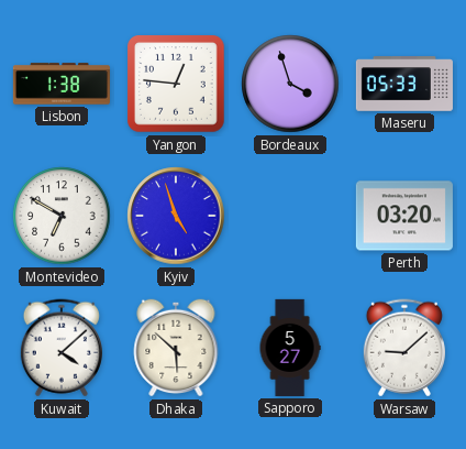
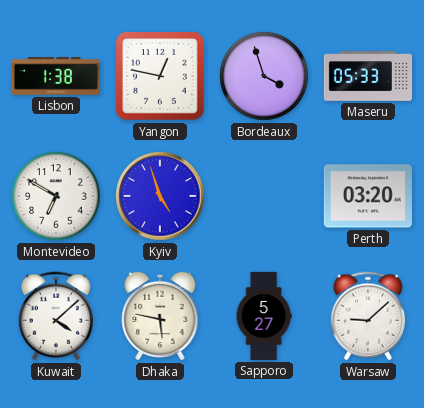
Yangon: 12:46 -> 12:47 (160, 76)
Dhaka: 5:52 -> 5:47 (160, 316)
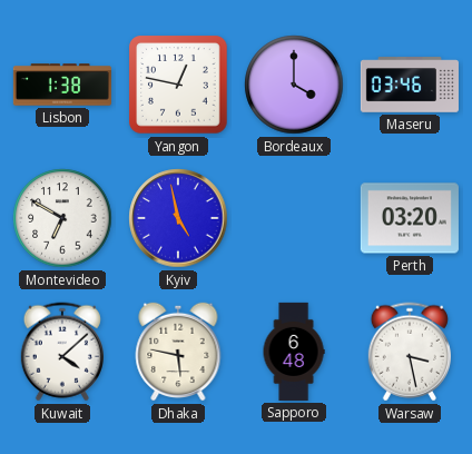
Bordeaux: 3:57 -> 4:00 (294, 85)
Maseru: 05:33 -> 03:46 (410, 85)
Kyiv: 4:57 -> 4:58 (178, 218)
Sapporo: 5:27 -> 6:48 (294, 352)
Warsaw: 9:08 -> 3:28 (410, 352)
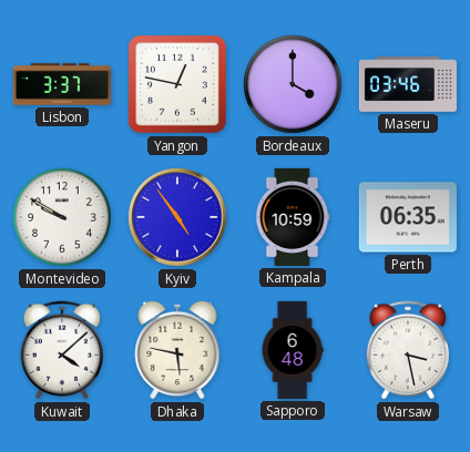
Lisbon: 1:38 -> 3:37 (62, 84)
Montevideo: 6:50 -> 9:50 (62, 217)
Kyiv: 4:58 -> 4:54 (177, 217)
Kampala: none -> 10:59 (293, 217)
Perth: 03:20 -> 06:35 (408, 217)
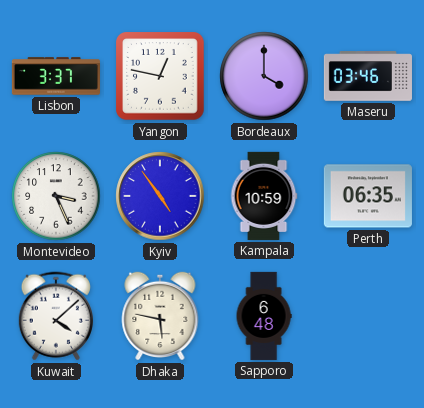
Montevideo: 9:50 -> 3:26 (56, 196)
Warsaw: 3:28 -> none (408, 350)
